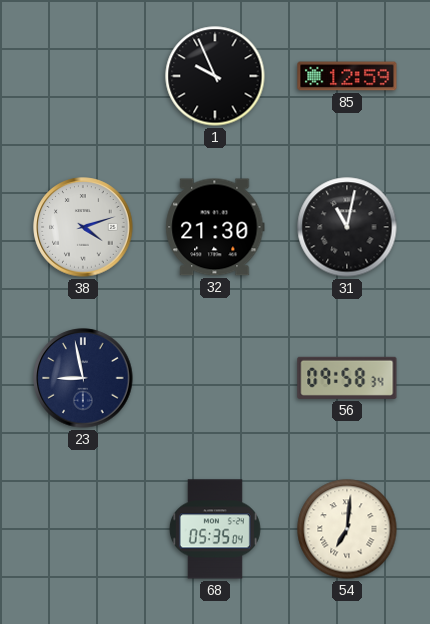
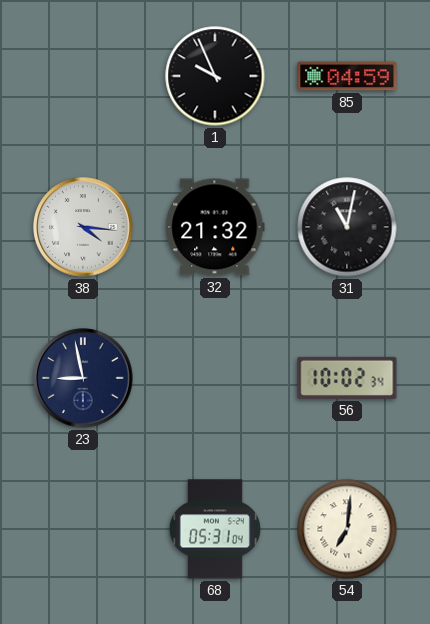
85: 12:59 -> 04:59 (347, 76)
38: 4:12 -> 4:16 (83, 227)
32: 21:30 -> 21:32 (215, 227)
56: 09:58 -> 10:02 (347, 378)
68: 05:35 -> 05:31 (215, 529)
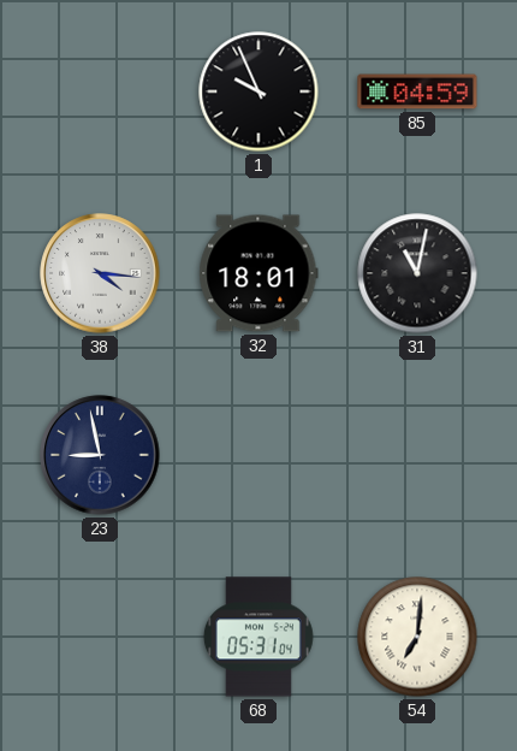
32: 21:32 -> 18:01 (258, 273)
56: 10:02 -> none (347, 378)
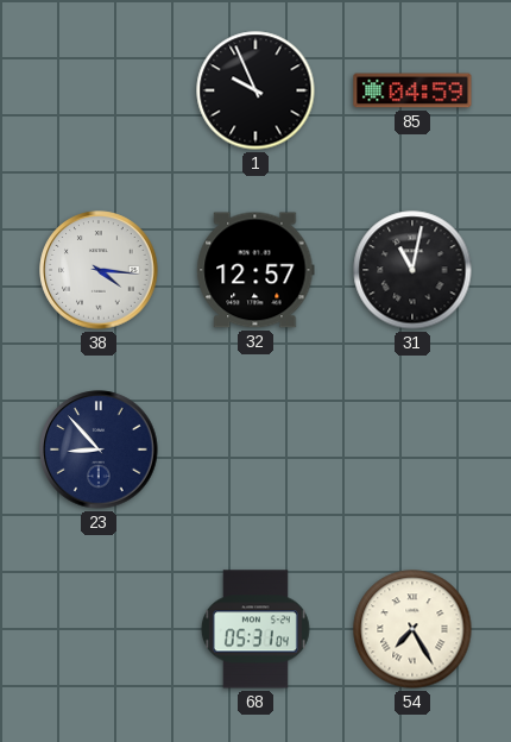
32: 18:01 -> 12:57 (255, 270)
23: 8:58 -> 8:53 (99, 449)
54: 7:01 -> 7:25 (412, 629)
